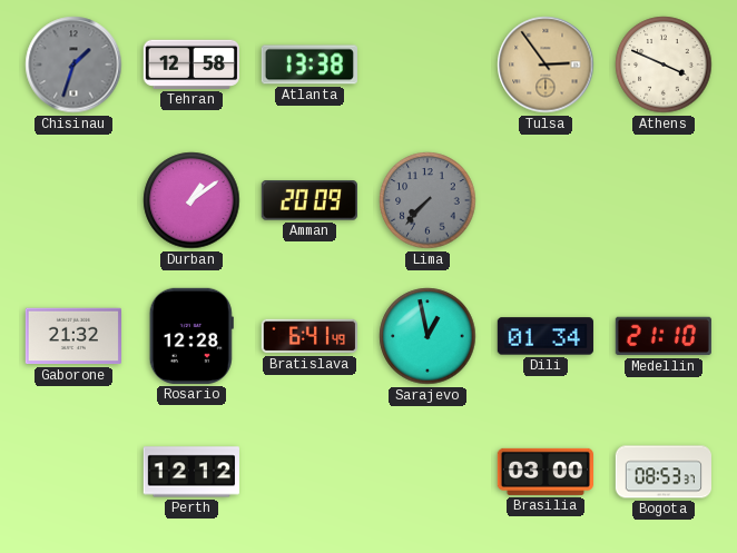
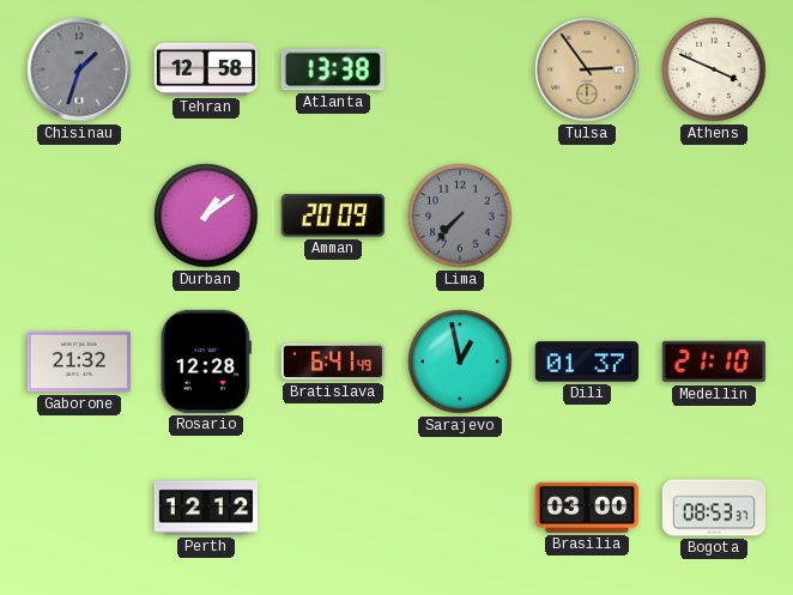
Dili: 01:34 -> 01:37 (587, 362)
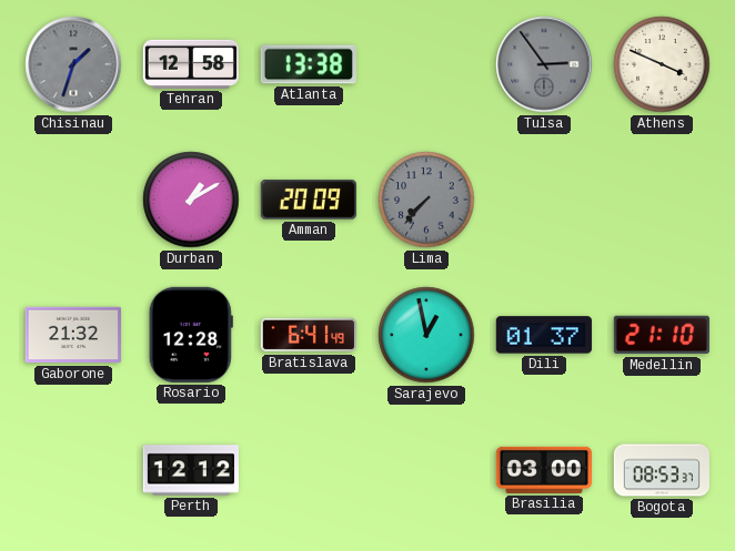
Tulsa dial: champagne -> grey (544, 64)
Durban: 1:09 -> 1:10 (191, 200)
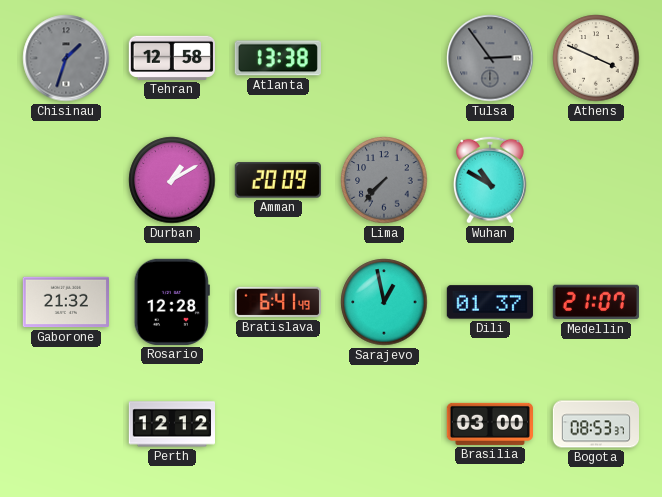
Wuhan: none -> 10:50 (490, 180)
Medellin: 21:10 -> 21:07 (596, 302)
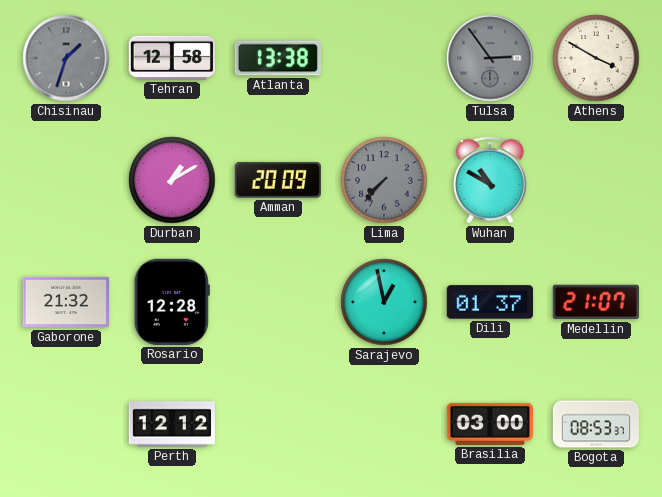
Athens: 3:49 -> 3:50 (596, 58)
Bratislava: 6:41 -> none (277, 302)
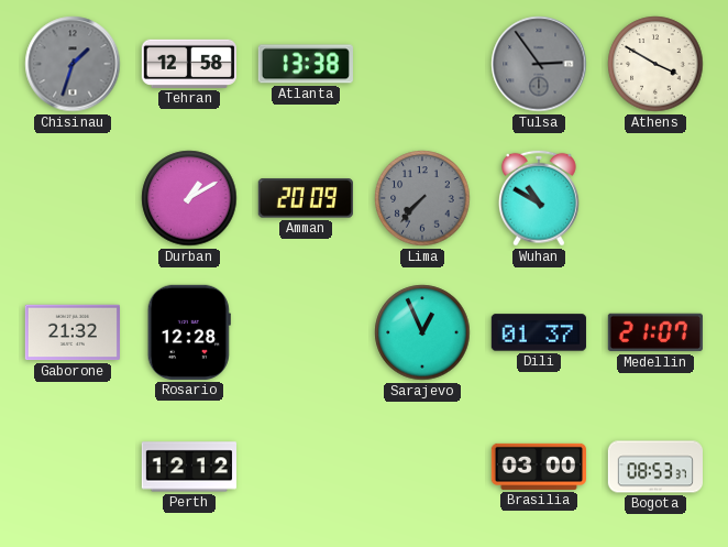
Sarajevo: 12:58 -> 12:56 (422, 332)
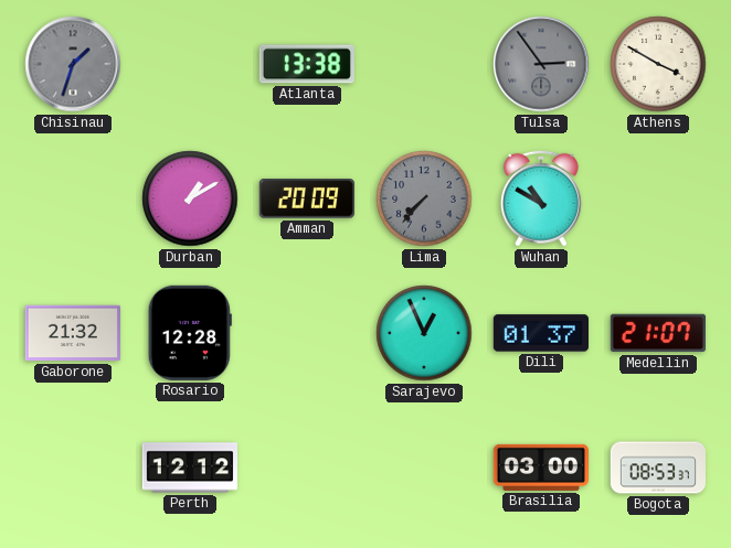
Tehran: 12:58 -> none (189, 64)
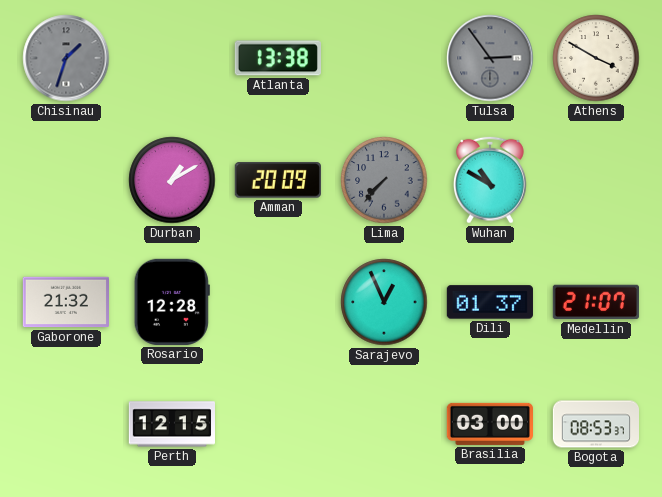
Perth: 12:12 -> 12:15 (171, 424)
